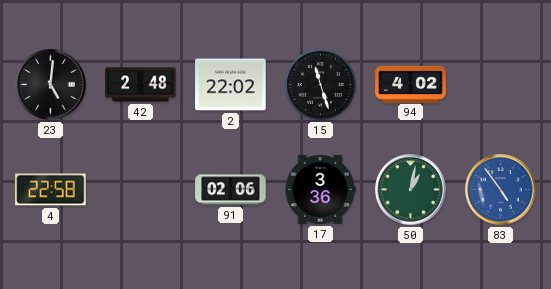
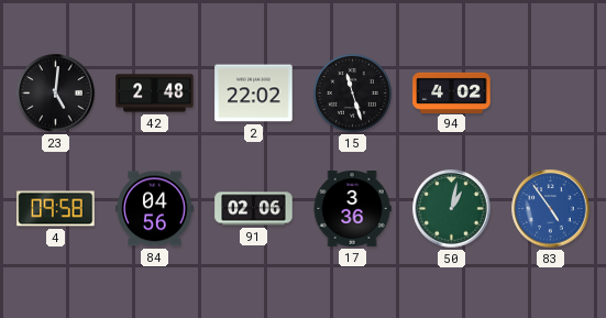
4: 22:58 -> 09:58 (56, 209)
84: none -> 04:56 (155, 209)
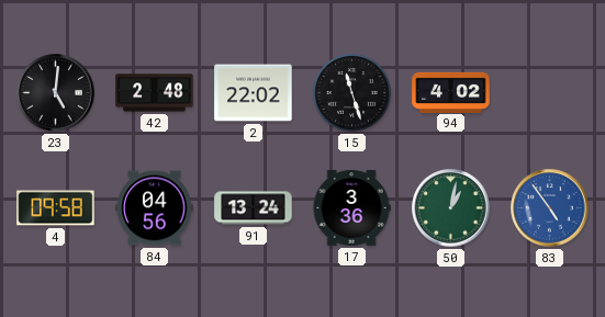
91: 02:06 -> 13:24 (254, 208)
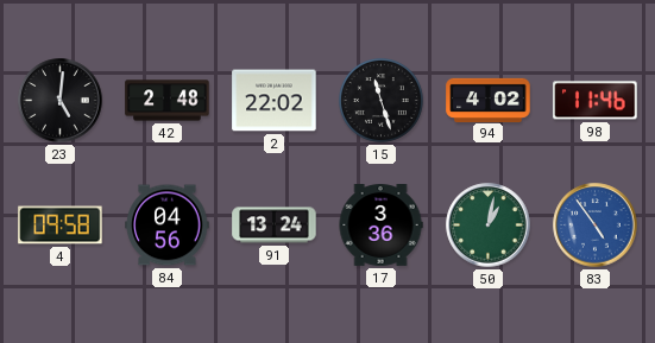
98: none -> 11:46 (596, 101)
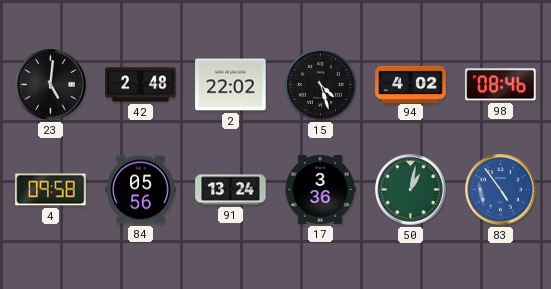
15: 11:27 -> 4:27 (320, 84)
98: 11:46 -> 08:46 (501, 85)
84: 04:56 -> 05:56 (141, 190)
